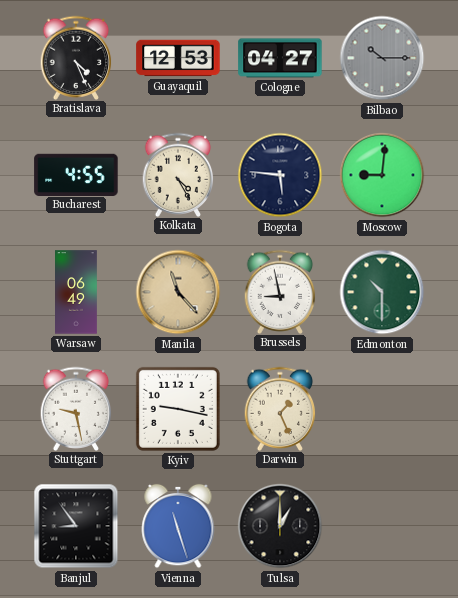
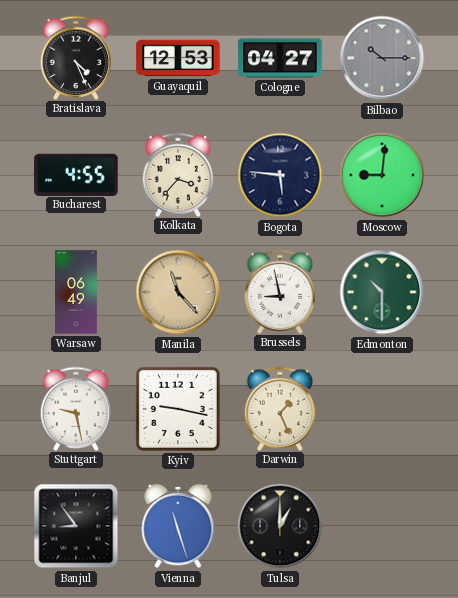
Kolkata: 4:25 -> 3:37 (178, 174)
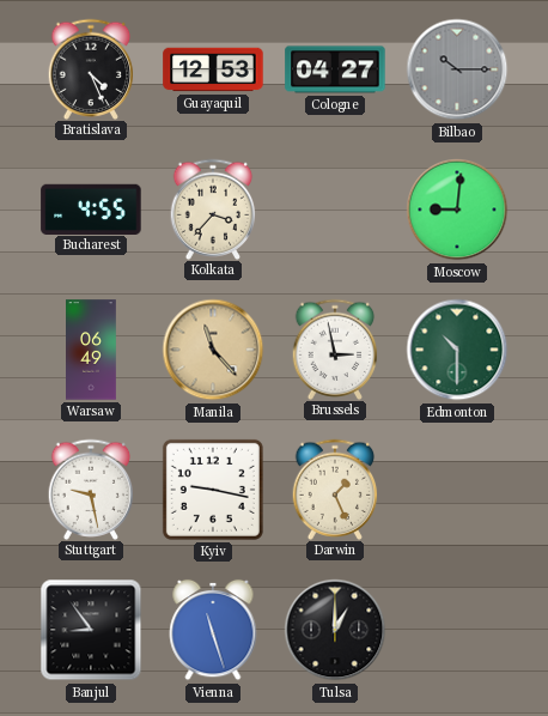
Bogota: 5:46 -> none (280, 175)
Brussels: 8:58 -> 2:58 (335, 348)
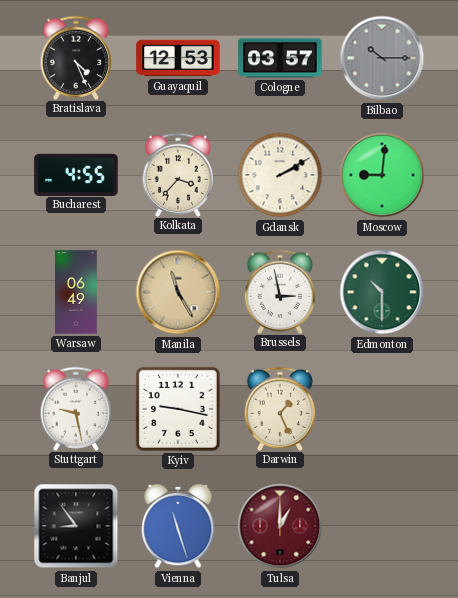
Cologne: 04:27 -> 03:57 (280, 58)
Gdansk: none -> 2:10 (280, 175)
Manila: 11:23 -> 11:25 (178, 292)
Tulsa dial: black -> burgundy (280, 526)
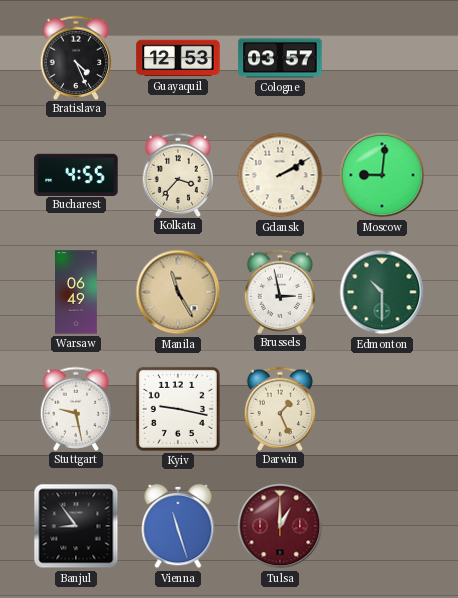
Bilbao: 10:15 -> none (382, 58)
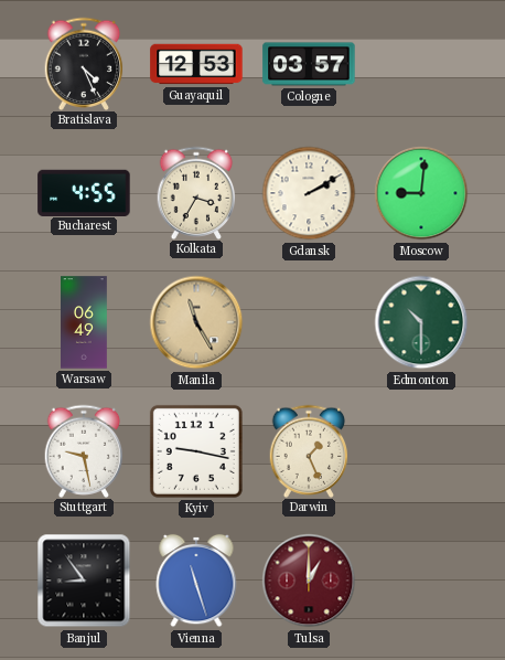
Kolkata: 3:37 -> 3:35 (196, 192)
Brussels: 2:58 -> none (280, 291)
